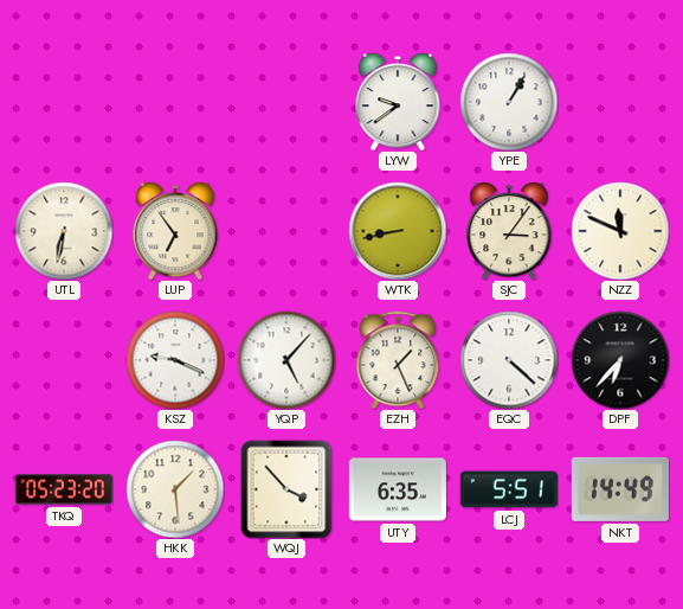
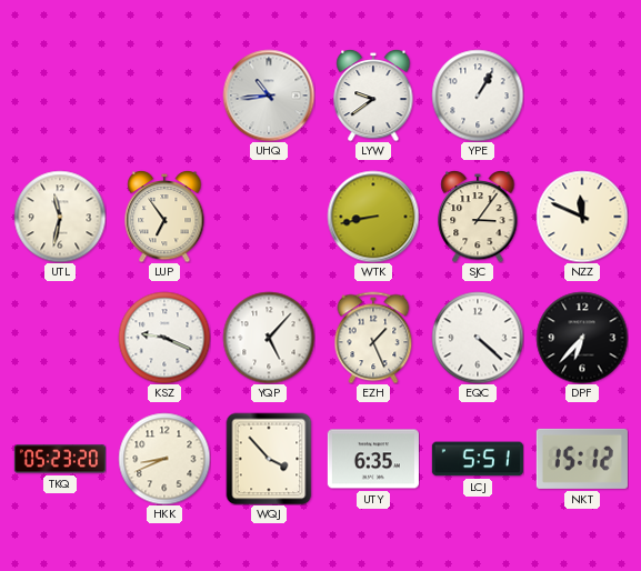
UHQ: none -> 10:44 (269, 96)
UTL: 6:32 -> 11:32 (60, 217)
HKK: 1:29 -> 8:41 (164, 459)
NKT: 14:49 -> 15:12 (582, 459)
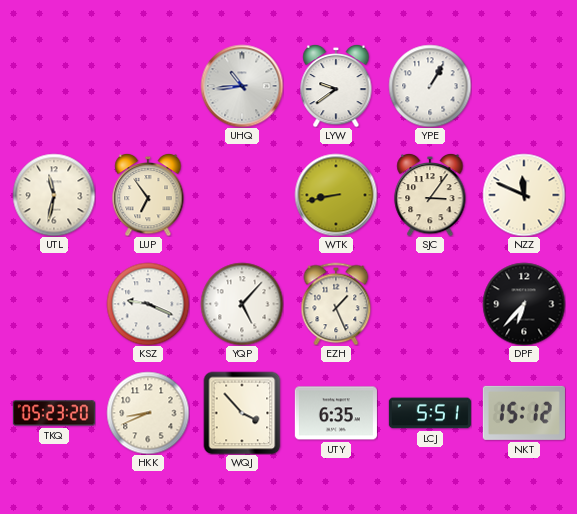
EQC: 4:22 -> none (478, 338)
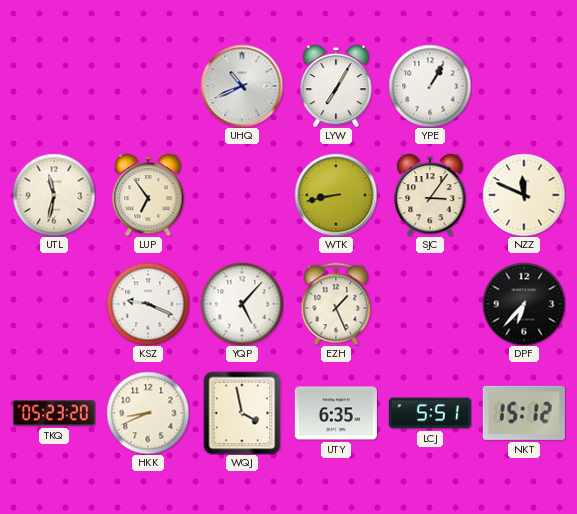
UHQ: 10:44 -> 10:41 (242, 86)
LYW: 9:39 -> 7:05 (336, 86)
WQJ: 3:53 -> 3:58 (242, 413)
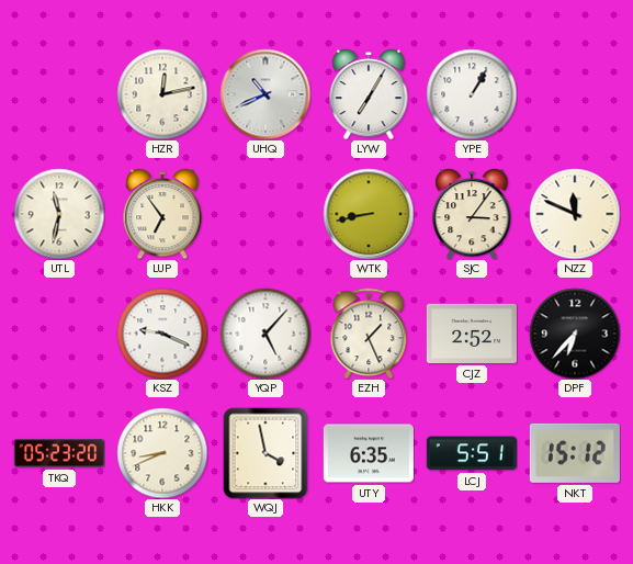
HZR: none -> 12:13 (162, 94)
CJZ: none -> 2:52 (472, 334)
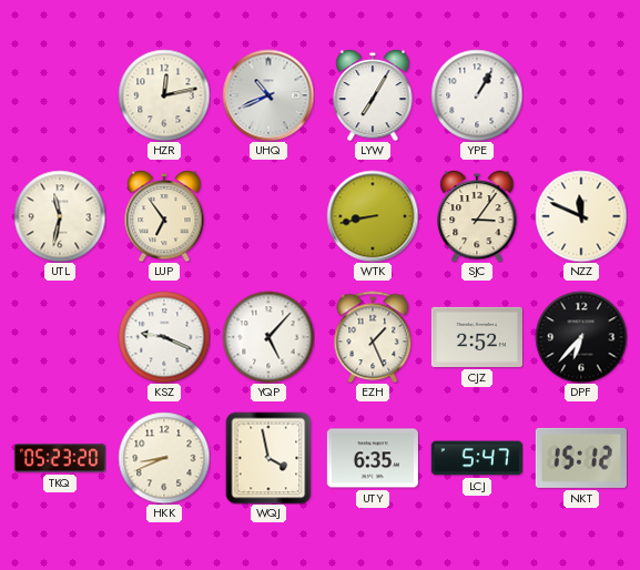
LCJ: 5:51 -> 5:47 (477, 458)
